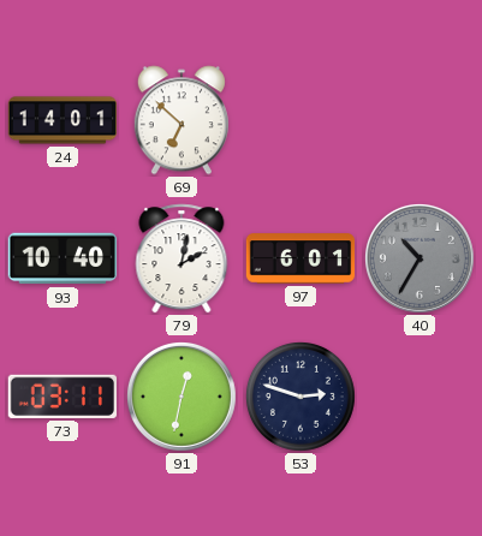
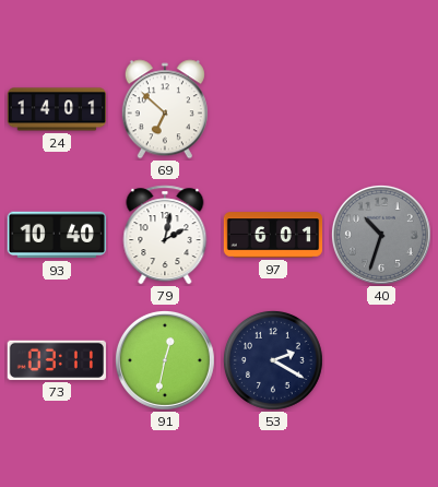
40: 10:35 -> 10:33 (381, 235)
53: 2:48 -> 2:20 (273, 360)
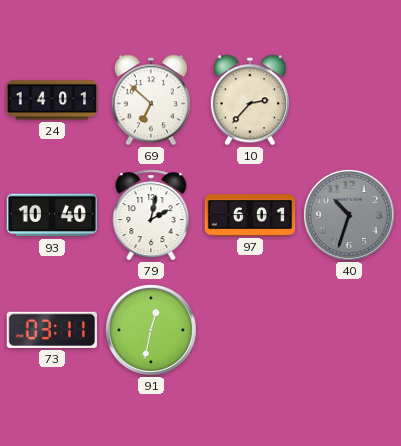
10: none -> 2:37 (250, 100)
53: 2:20 -> none (273, 360)
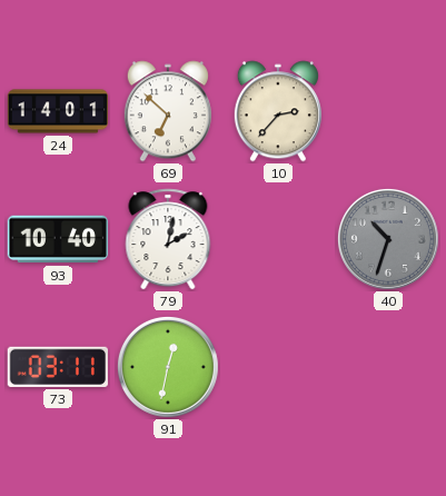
97: 6:01 -> none (250, 215)
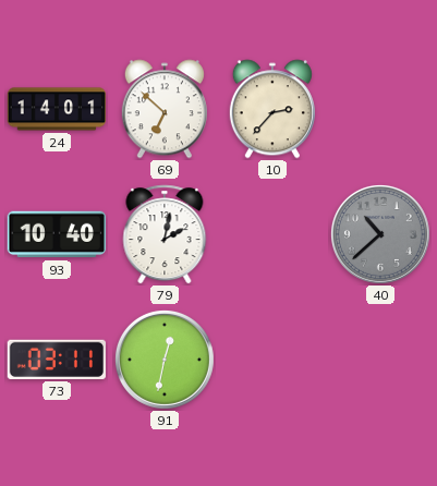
40: 10:33 -> 10:38 (380, 234)
